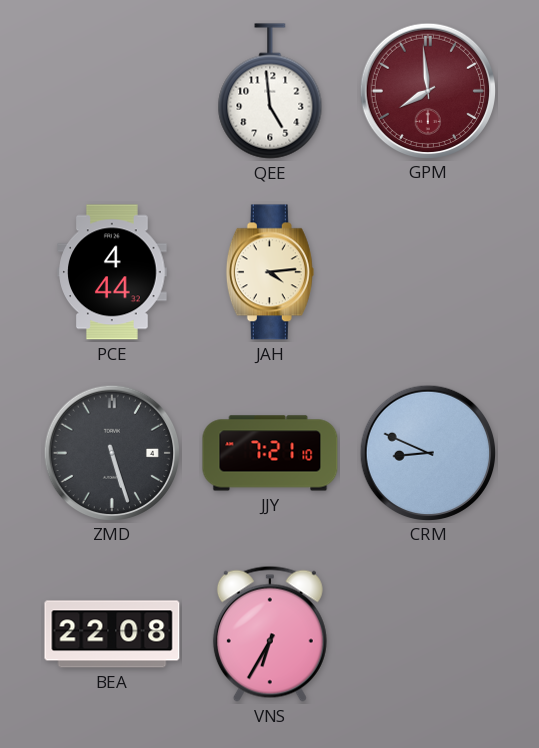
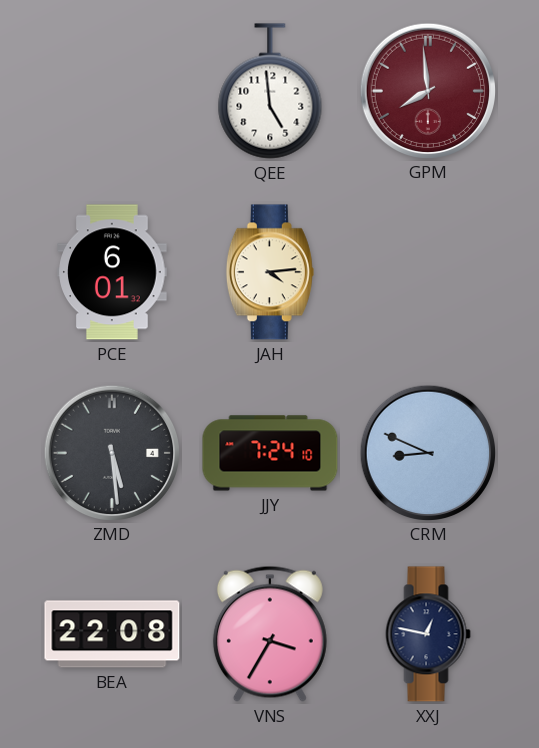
PCE: 4:44 -> 6:01 (112, 272)
ZMD: 5:27 -> 5:29 (111, 452)
JJY: 7:21 -> 7:24 (270, 453)
VNS: 6:35 -> 3:35 (270, 634)
XXJ: none -> 12:47 (428, 634)
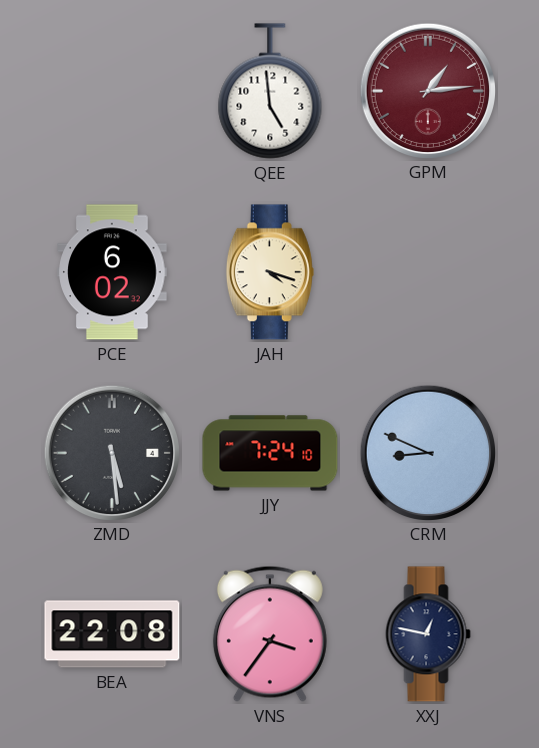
GPM: 7:59 -> 1:14 (427, 90)
PCE: 6:01 -> 6:02 (112, 272)
JAH: 4:14 -> 4:18 (270, 272)
VNS: 3:35 -> 3:36 (270, 634)
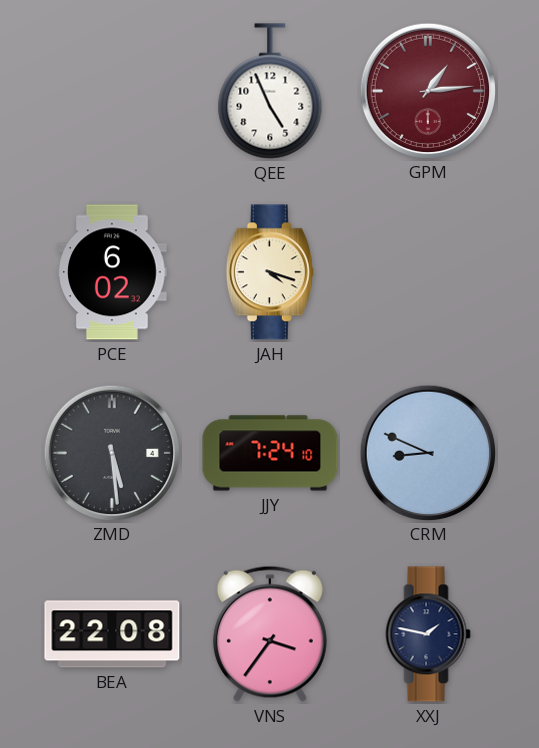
QEE: 4:59 -> 4:56 (270, 91)
XXJ: 12:47 -> 1:47 (428, 634)
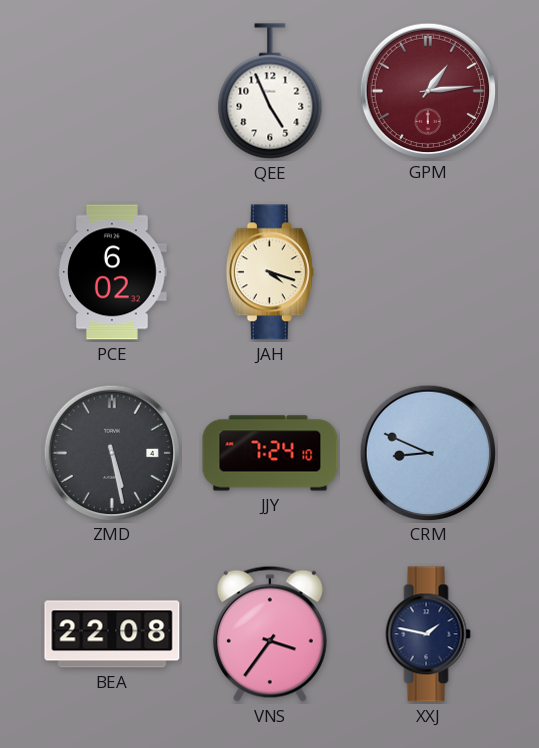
ZMD: 5:29 -> 5:28 (111, 452)
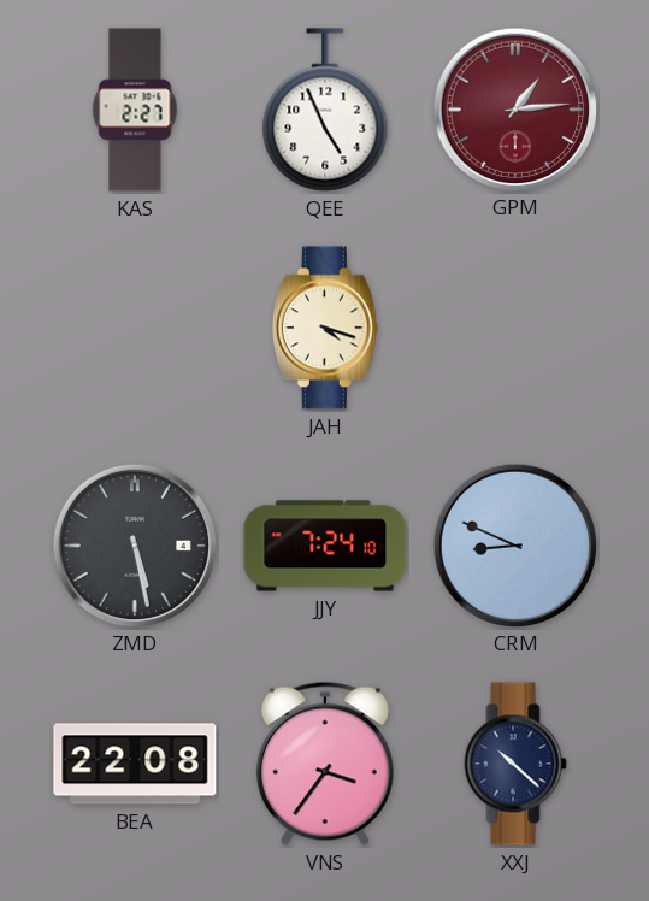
KAS: none -> 2:27 (135, 110)
PCE: 6:02 -> none (112, 272)
XXJ: 1:47 -> 10:22 (515, 764)
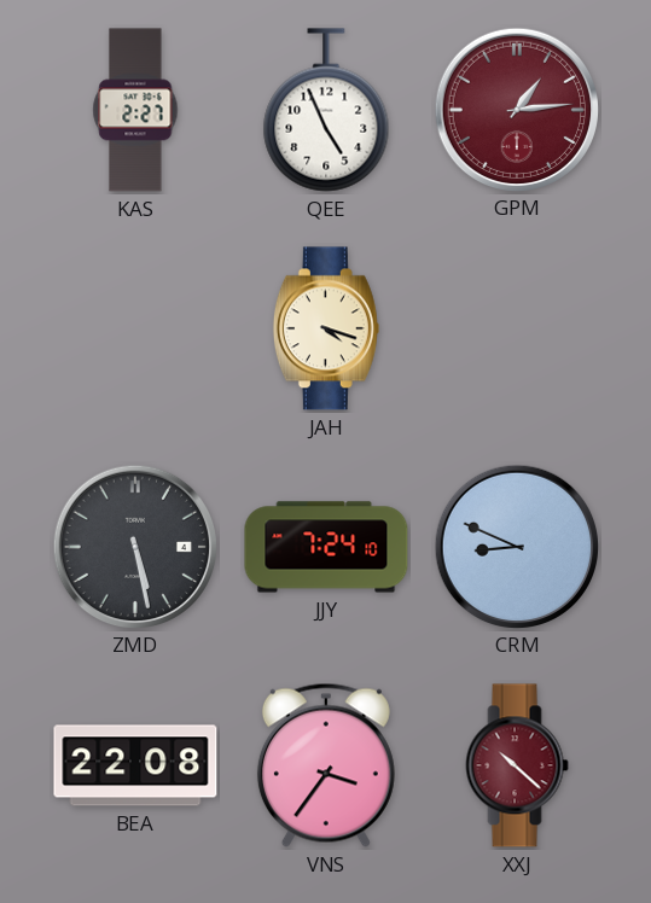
XXJ dial: navy -> burgundy (517, 765)
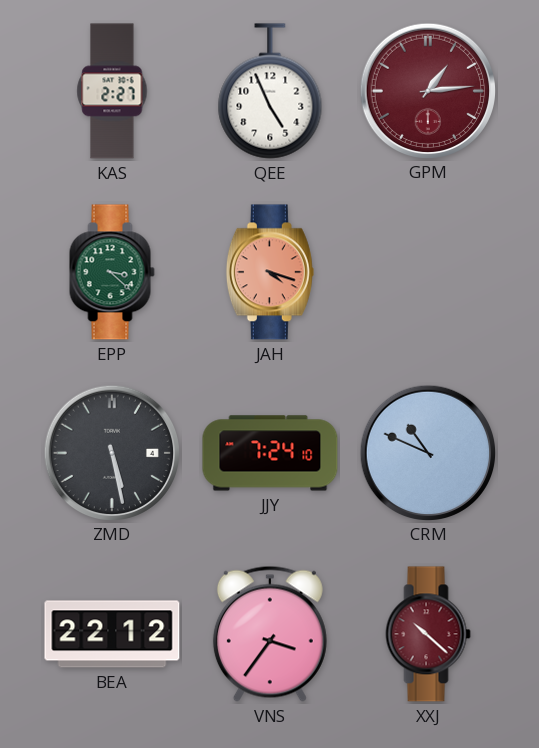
EPP: none -> 3:22 (112, 272)
JAH dial: cream -> salmon (270, 272)
CRM: 8:49 -> 10:49 (427, 452)
BEA: 22:08 -> 22:12 (112, 634)
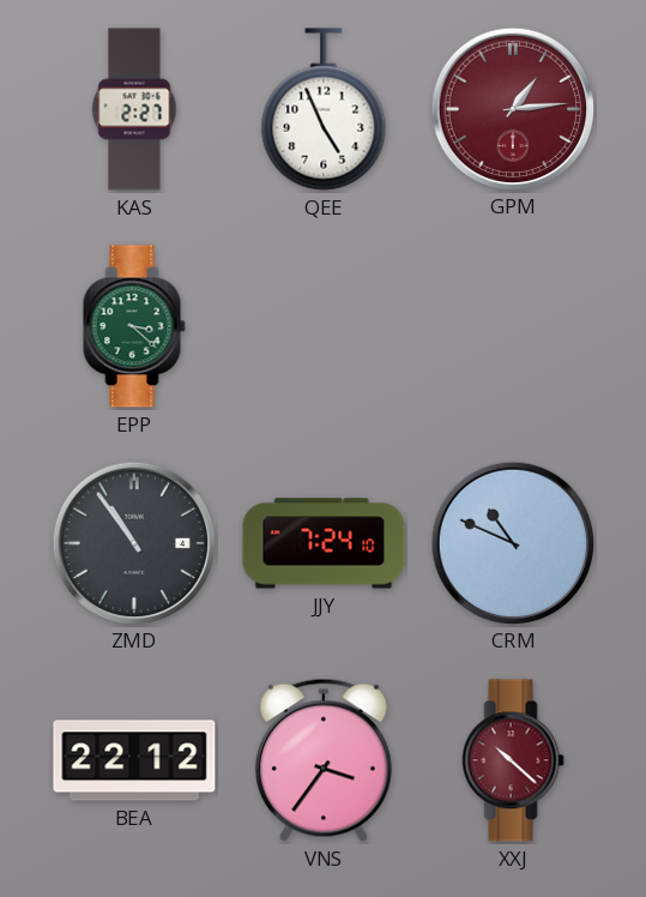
JAH: 4:18 -> none (270, 272)
ZMD: 5:28 -> 10:54 (133, 542)
